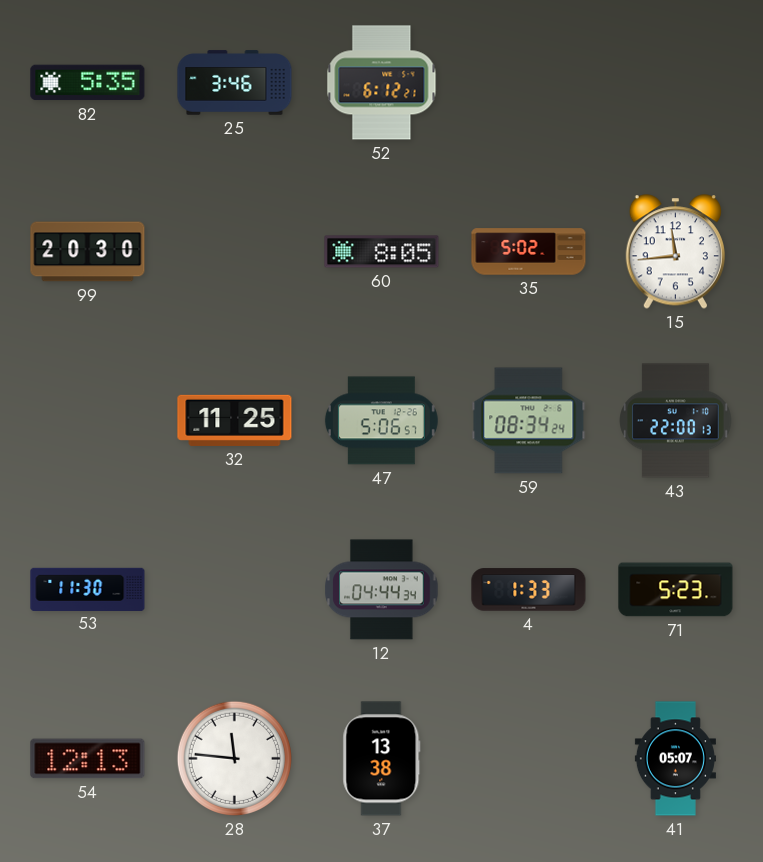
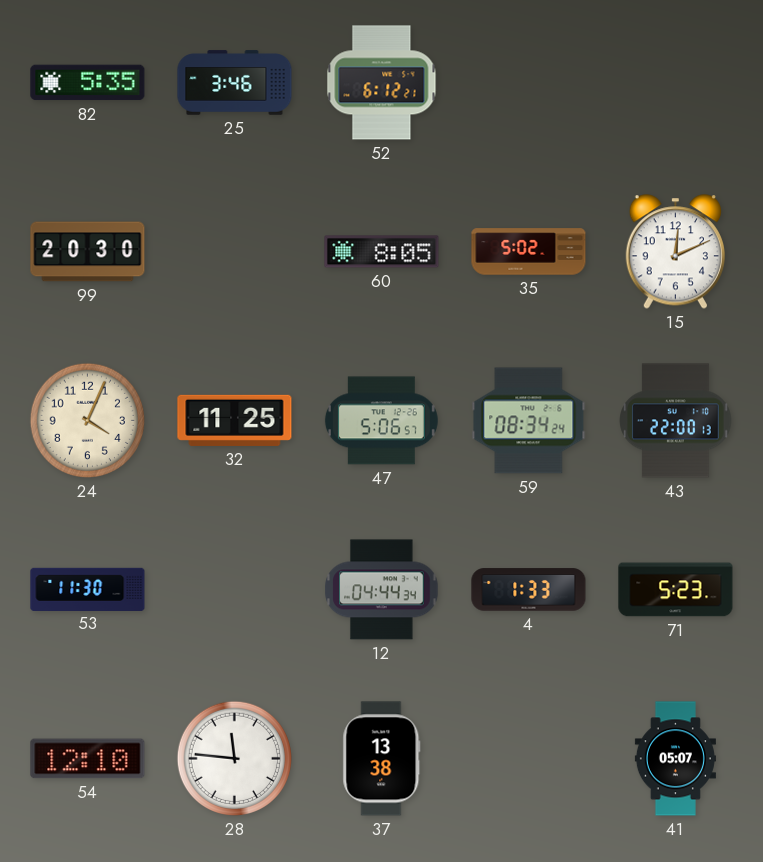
15: 11:44 -> 12:11 (675, 252)
24: none -> 4:04 (87, 420)
54: 12:13 -> 12:10 (88, 759)
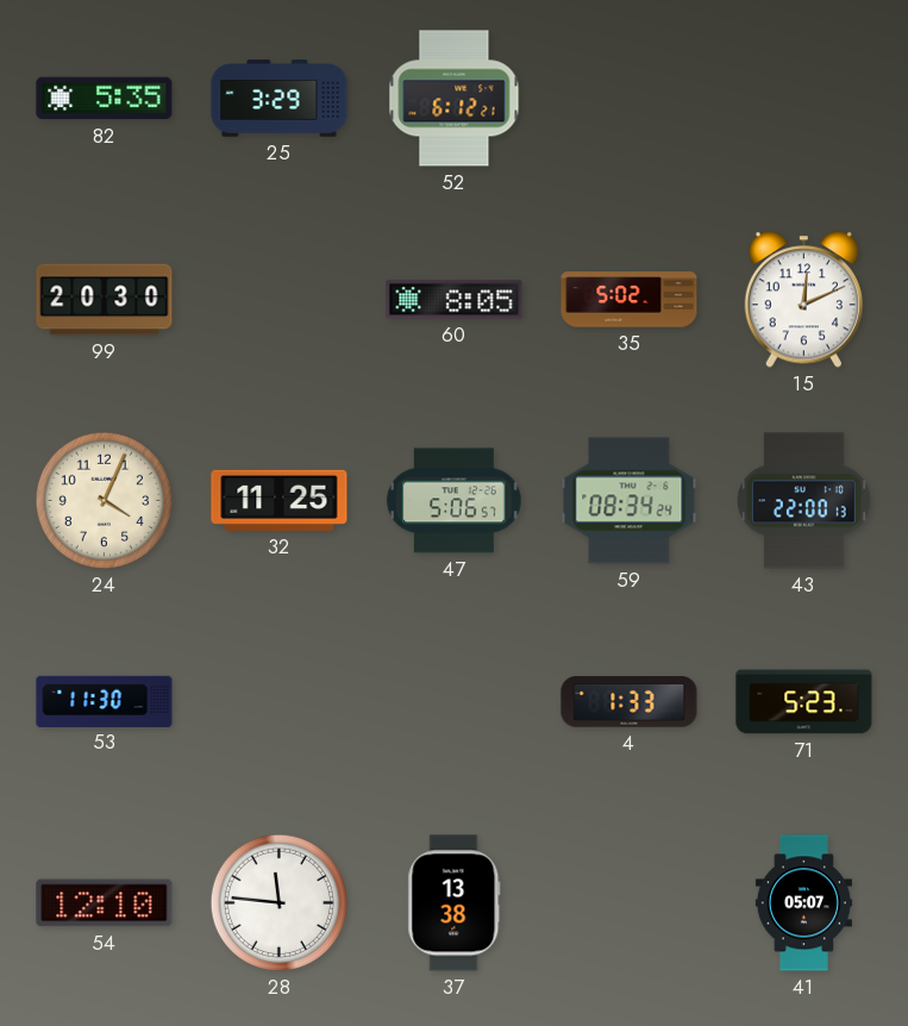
25: 3:46 -> 3:29 (280, 99)
12: 04:44 -> none (382, 590)
